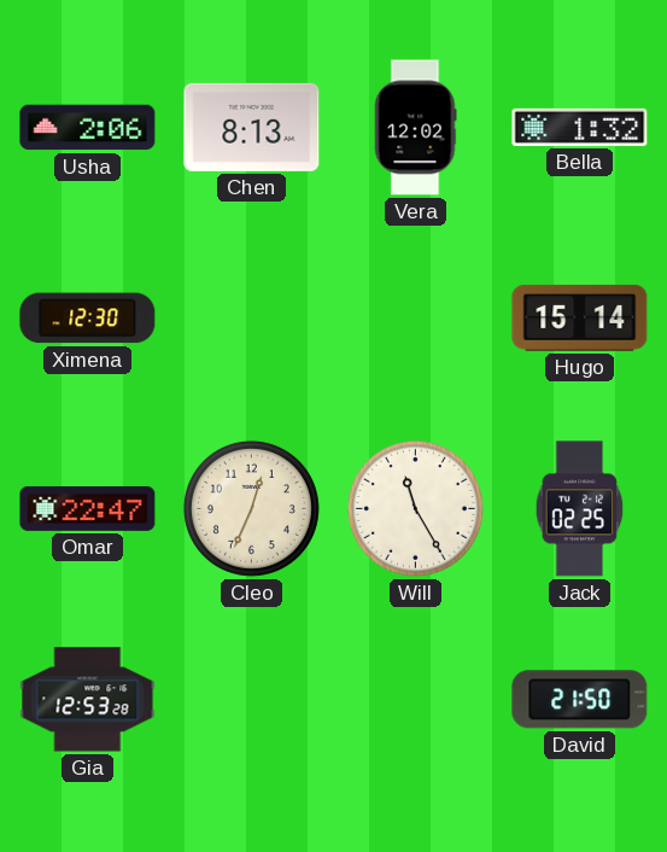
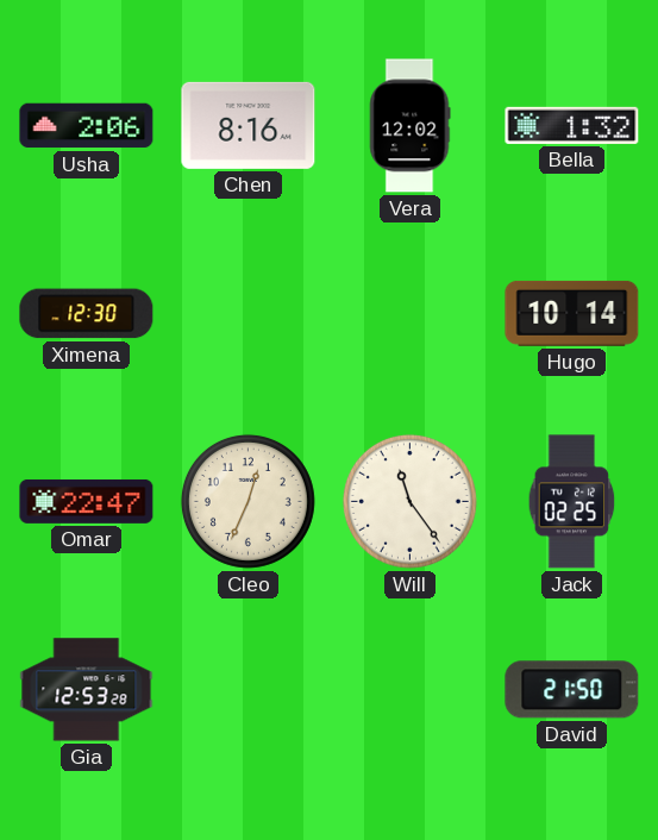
Chen: 8:13 -> 8:16 (249, 125)
Hugo: 15:14 -> 10:14 (572, 313)
Will: 11:25 -> 11:24 (409, 501)
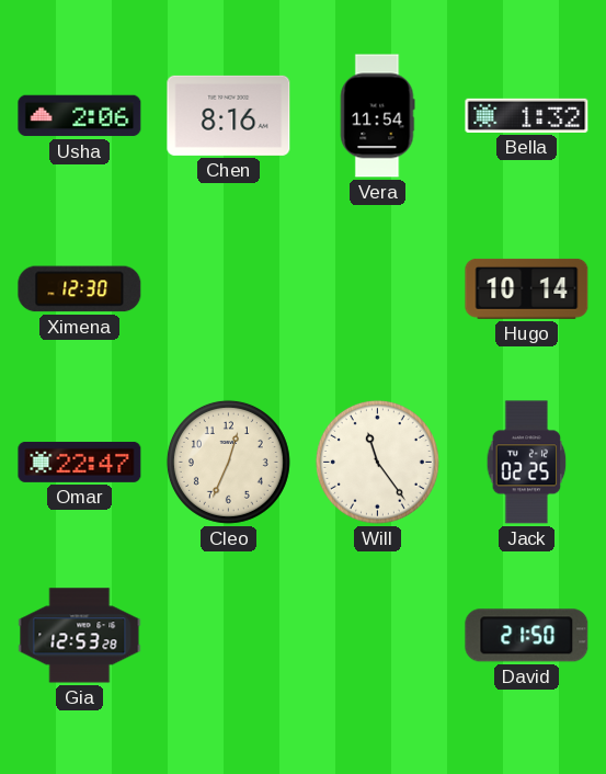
Vera: 12:02 -> 11:54 (377, 116)
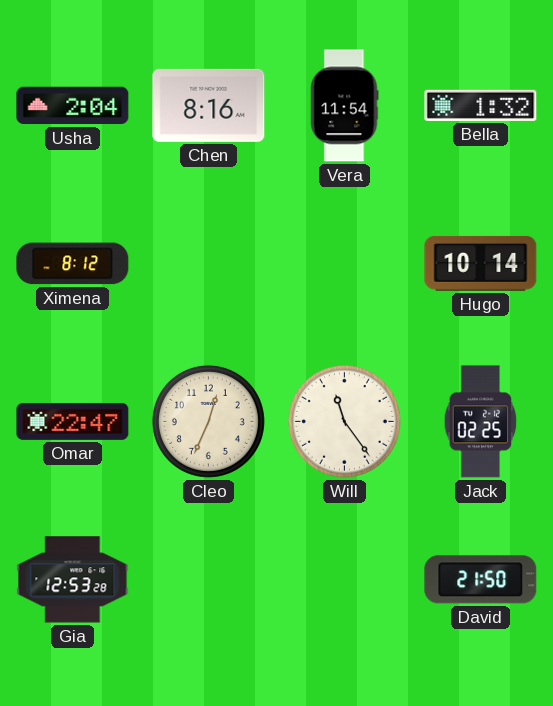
Usha: 2:06 -> 2:04 (73, 106)
Ximena: 12:30 -> 8:12 (73, 264)
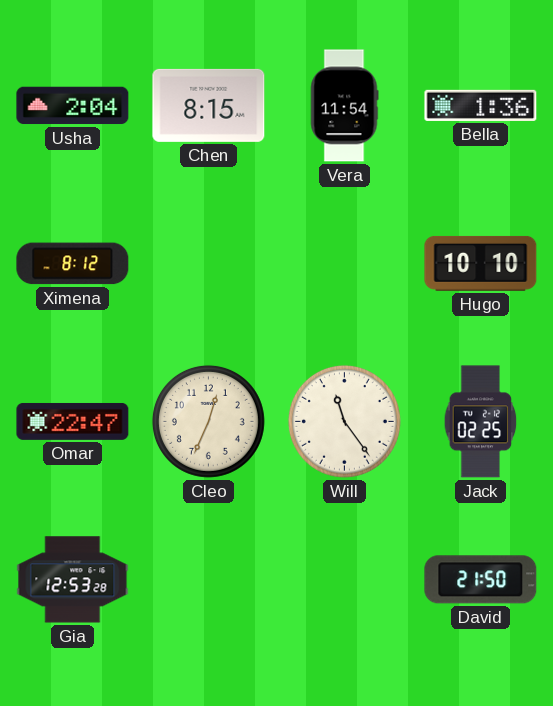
Chen: 8:16 -> 8:15 (209, 105)
Bella: 1:32 -> 1:36 (481, 105)
Hugo: 10:14 -> 10:10 (481, 263)
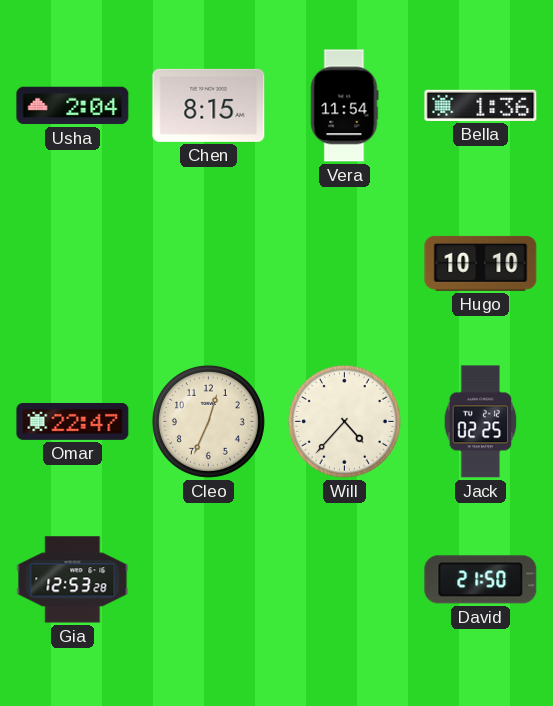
Ximena: 8:12 -> none (73, 264)
Will: 11:24 -> 4:37 (344, 421)
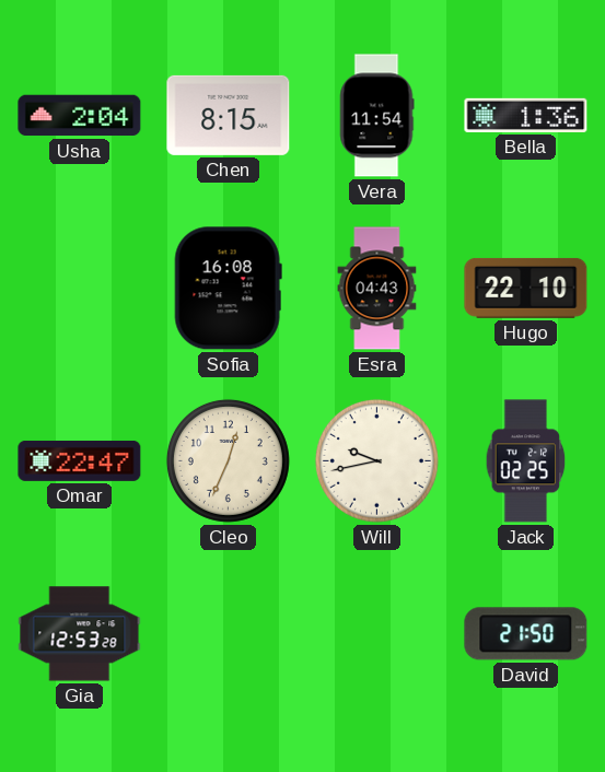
Sofia: none -> 16:08 (228, 289)
Esra: none -> 04:43 (377, 289)
Hugo: 10:10 -> 22:10 (526, 288)
Will: 4:37 -> 9:43 (376, 460)
